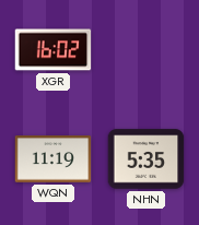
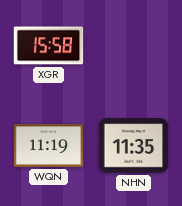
XGR: 16:02 -> 15:58 (49, 46)
NHN: 5:35 -> 11:35 (134, 146)
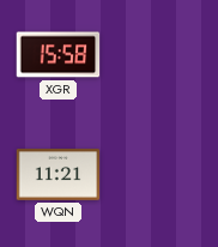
WQN: 11:19 -> 11:21 (59, 175)
NHN: 11:35 -> none (134, 146)
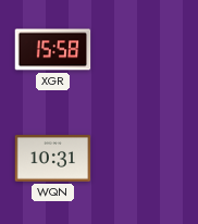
WQN: 11:21 -> 10:31 (53, 159)
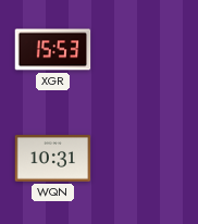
XGR: 15:58 -> 15:53 (53, 50)
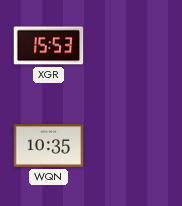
WQN: 10:31 -> 10:35 (49, 146)
